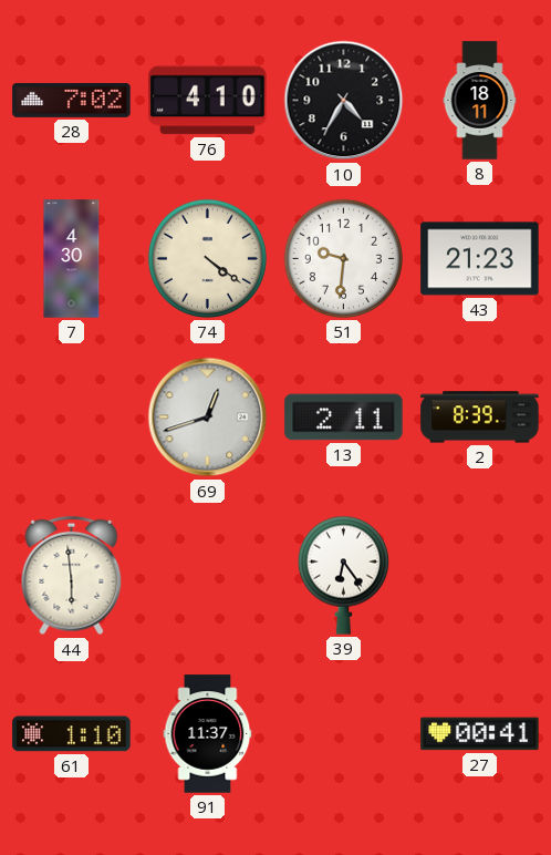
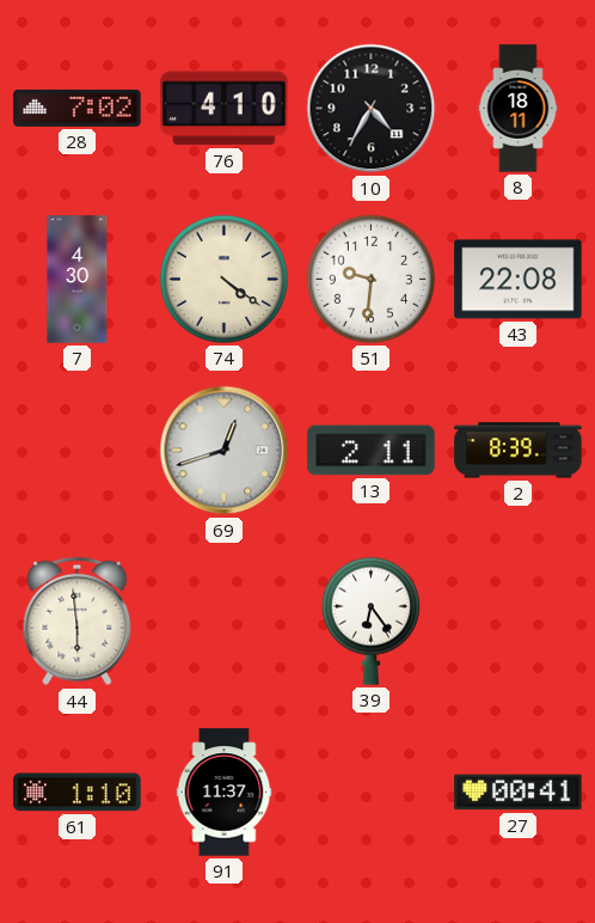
43: 21:23 -> 22:08 (519, 280)
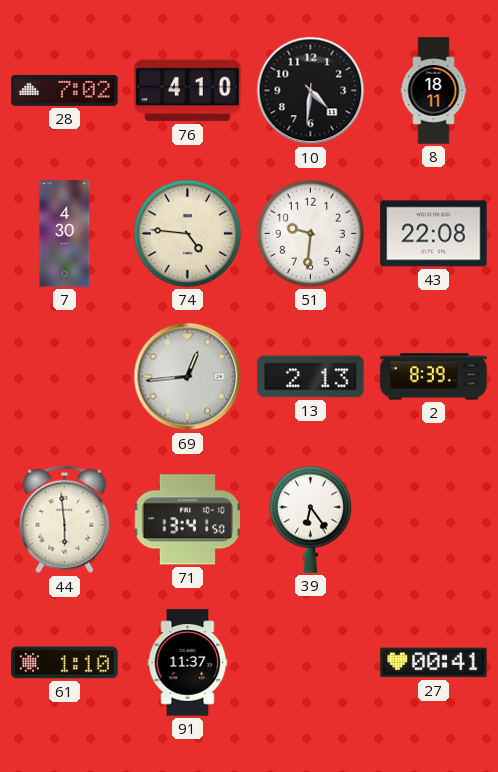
10: 4:35 -> 4:31 (311, 91)
74: 4:21 -> 4:46 (187, 233)
69: 12:42 -> 12:44 (188, 377)
13: 2:11 -> 2:13 (311, 377)
71: none -> 13:41 (188, 520)
